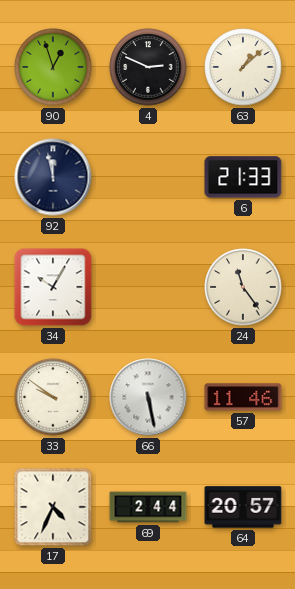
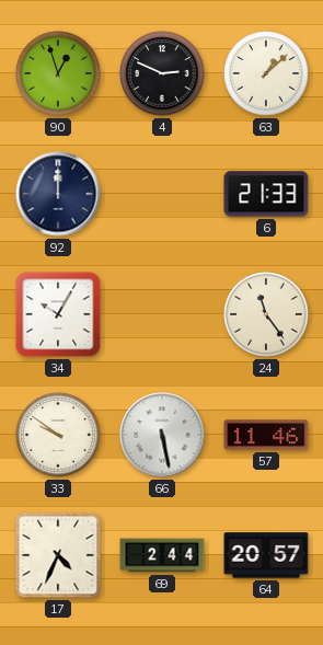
92: 11:58 -> 12:00 (58, 194)
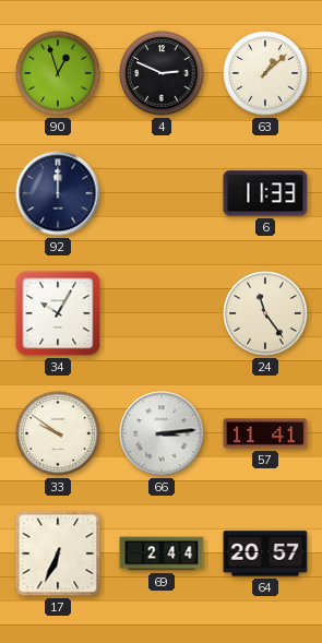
6: 21:33 -> 11:33 (265, 193)
66: 5:28 -> 3:14 (162, 433)
57: 11:46 -> 11:41 (265, 433)
17: 4:34 -> 6:34 (58, 553)
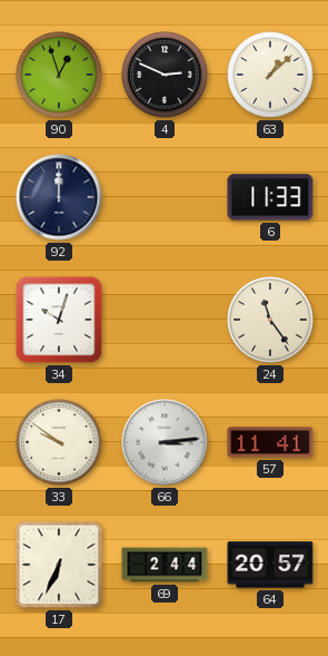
34: 10:05 -> 10:03 (59, 320)
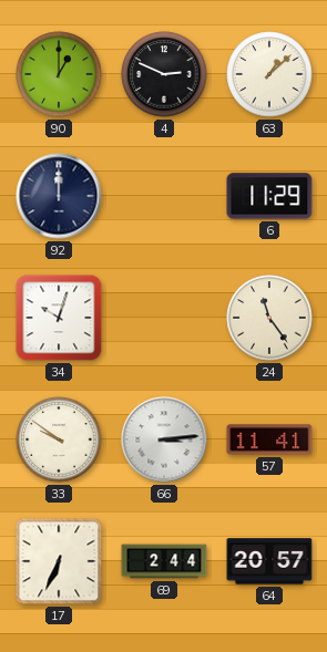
90: 12:57 -> 1:00 (59, 74)
6: 11:33 -> 11:29 (269, 196)
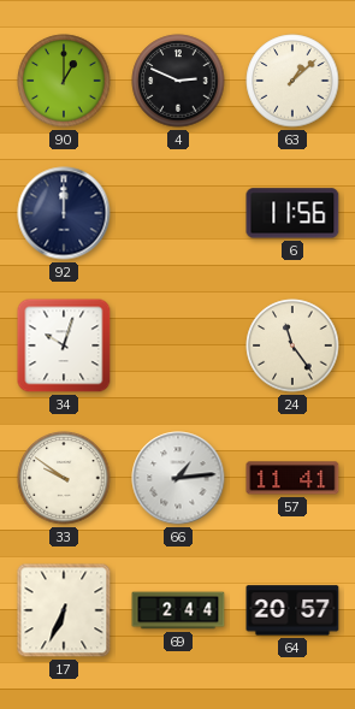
6: 11:29 -> 11:56 (292, 213)
66: 3:14 -> 1:14 (178, 478)
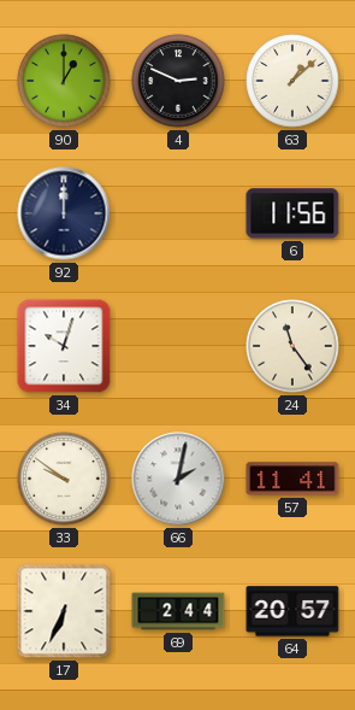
66: 1:14 -> 2:02 (178, 479)
